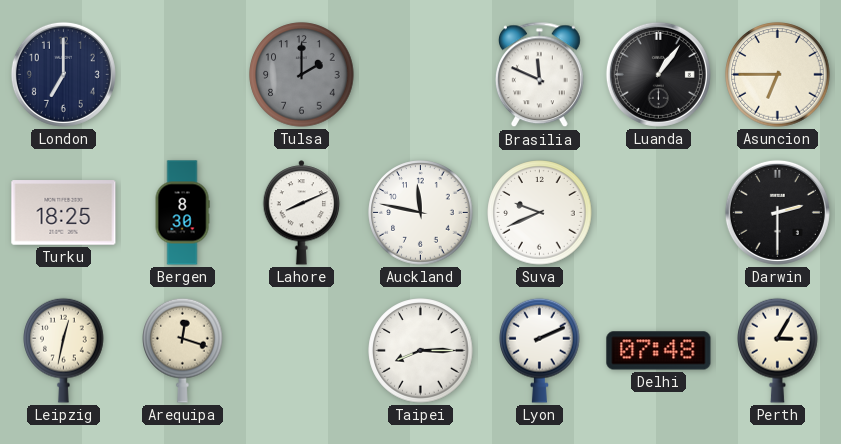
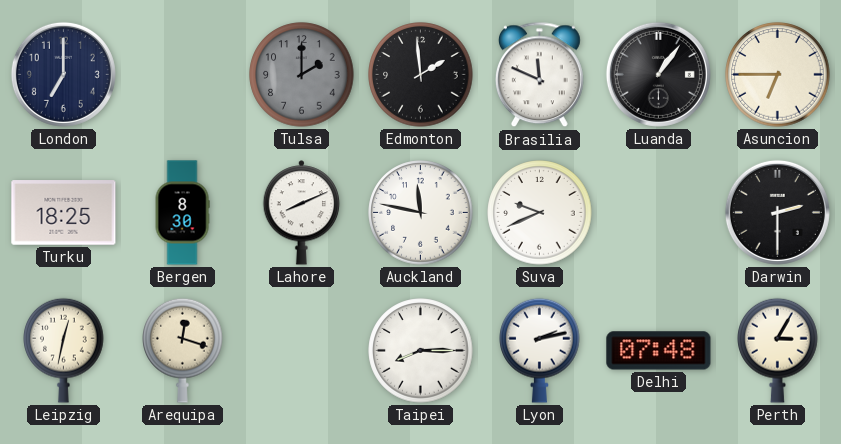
Edmonton: none -> 1:59 (421, 75)
Lyon: 2:11 -> 2:13 (540, 350)
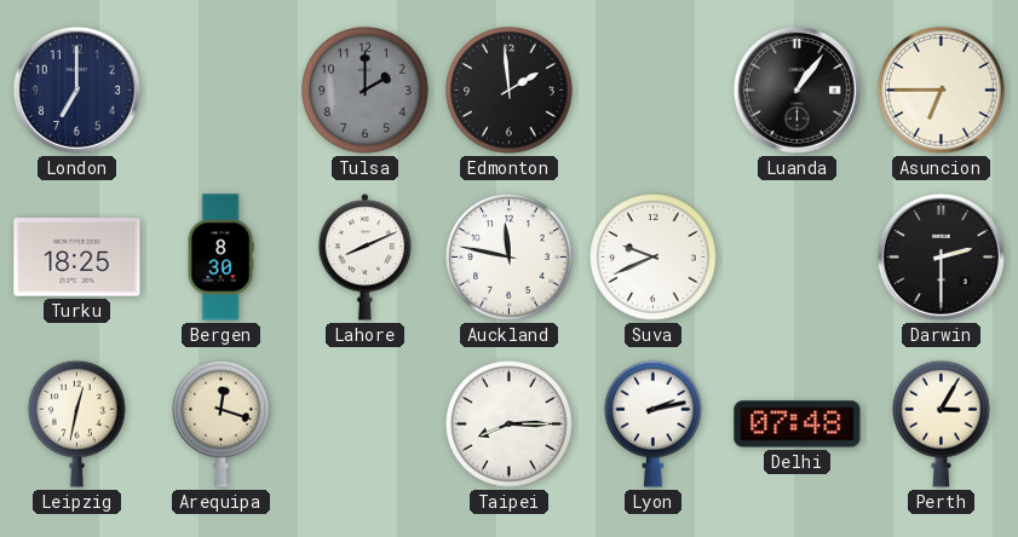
Brasilia: 11:49 -> none (539, 75)
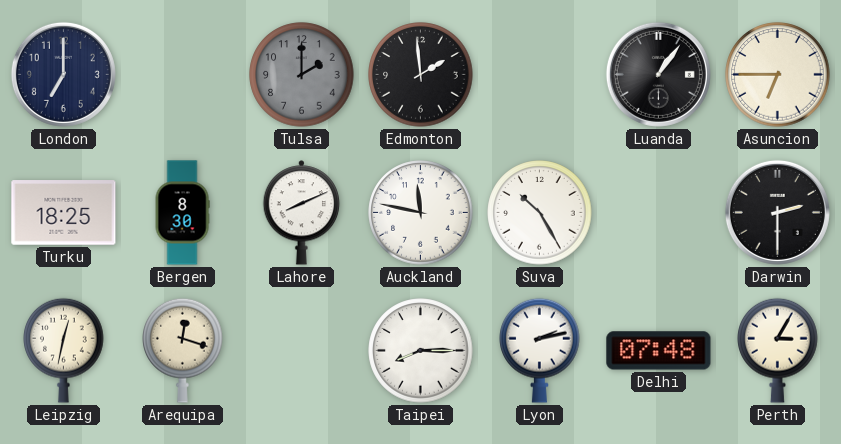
Suva: 9:41 -> 10:25 (540, 213)
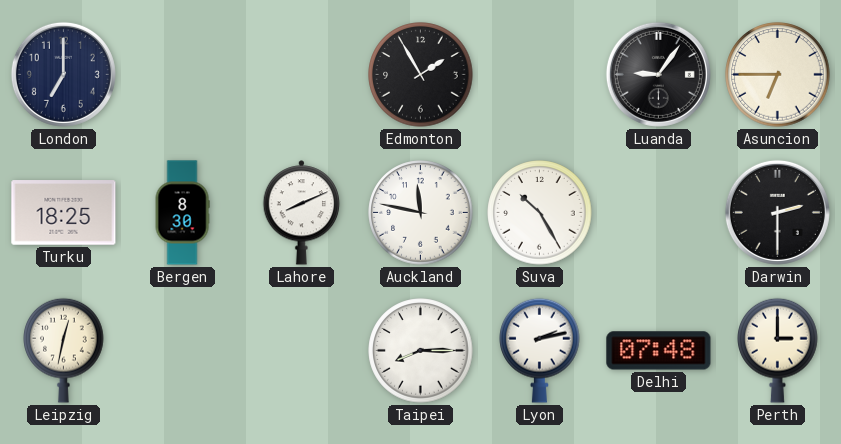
Tulsa: 2:00 -> none (302, 75)
Edmonton: 1:59 -> 1:55 (421, 75)
Luanda: 1:06 -> 9:06 (658, 74)
Arequipa: 12:18 -> none (183, 350)
Perth: 3:05 -> 3:00 (778, 350)
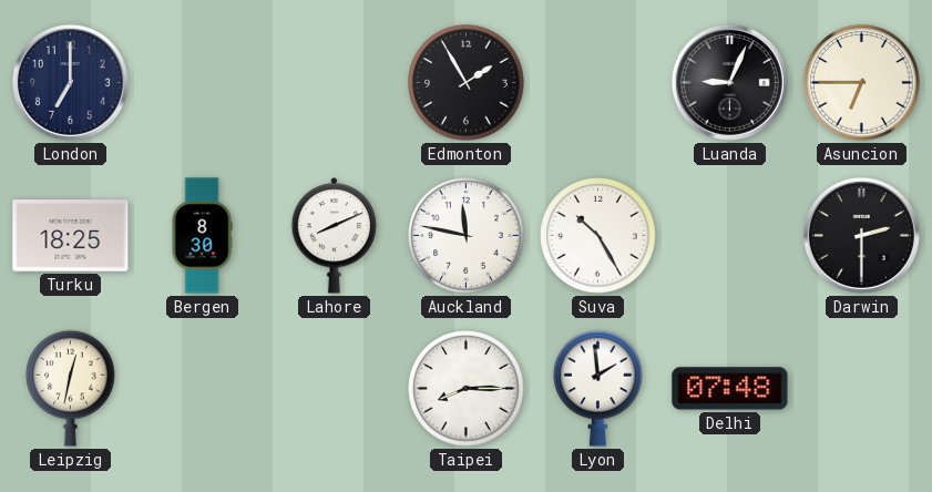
Luanda: 9:06 -> 9:04 (729, 82)
Lyon: 2:13 -> 1:59 (598, 388)
Perth: 3:00 -> none (778, 350)
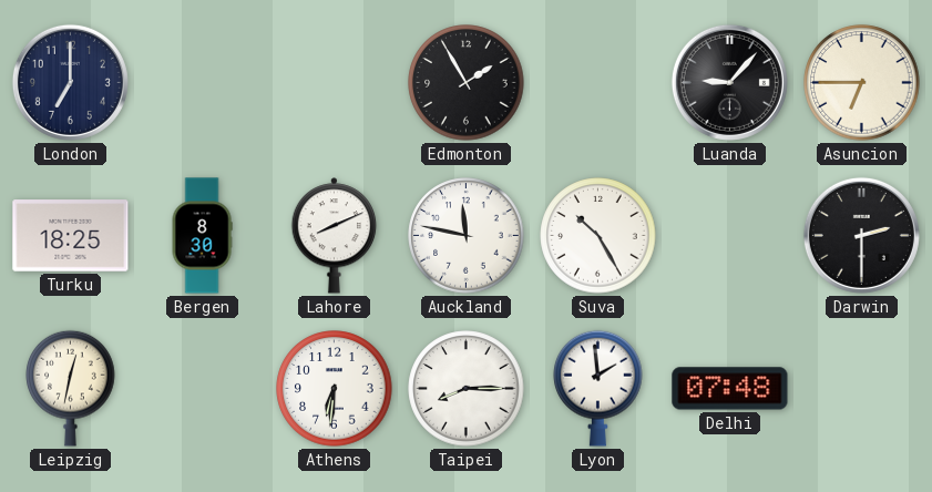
Luanda: 9:04 -> 9:07 (729, 82)
Athens: none -> 6:31 (335, 389)
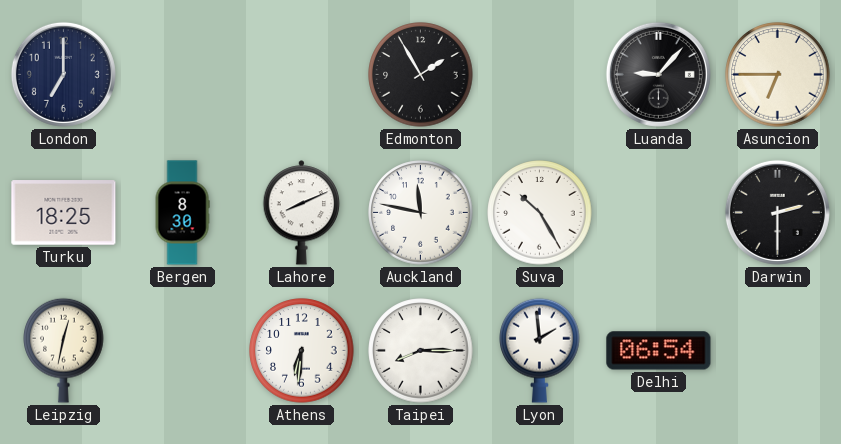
Delhi: 07:48 -> 06:54 (659, 351)
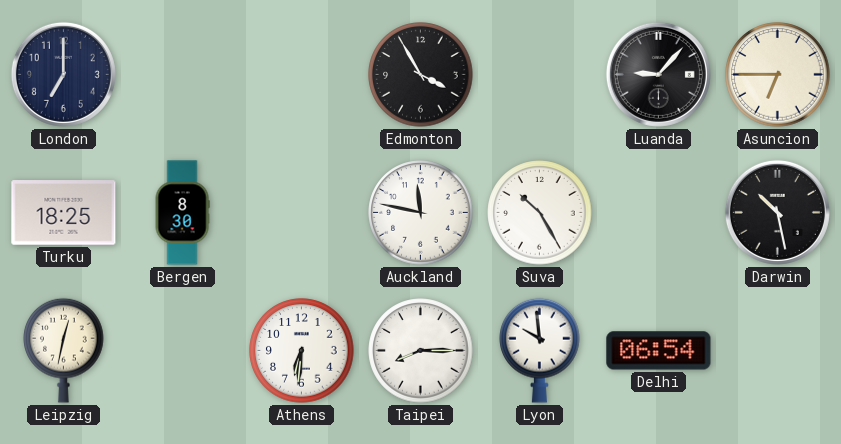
Edmonton: 1:55 -> 3:55 (421, 75)
Lahore: 8:11 -> none (302, 213)
Darwin: 2:30 -> 10:28 (777, 212)
Lyon: 1:59 -> 9:59 (540, 350)
